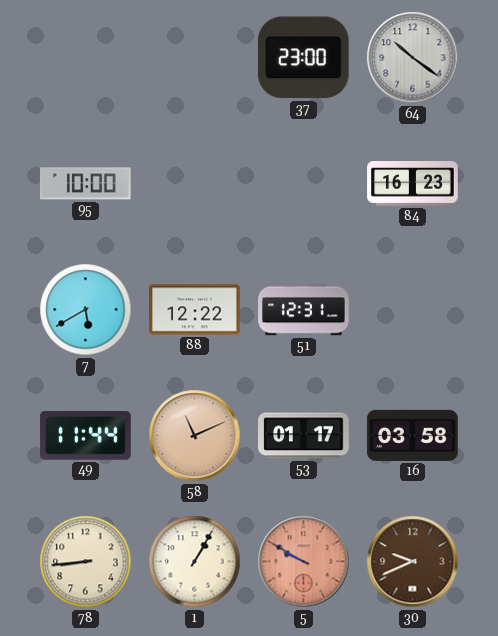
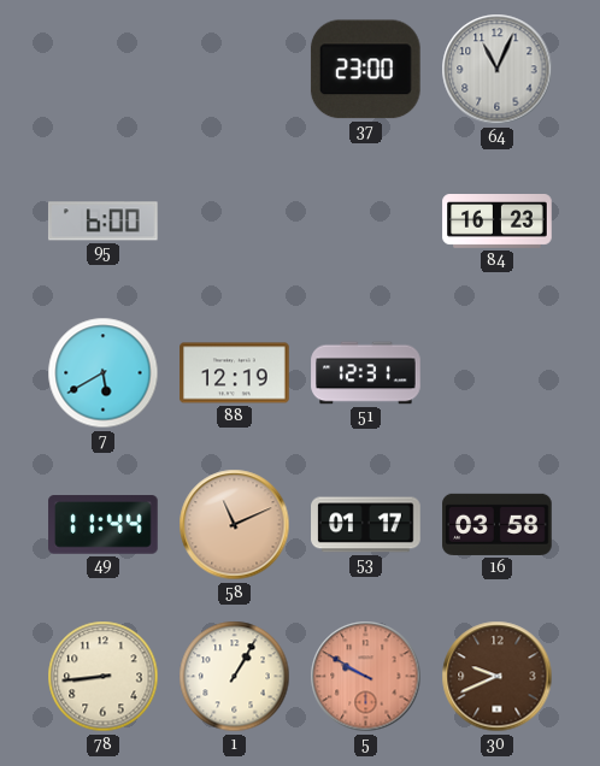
64: 10:21 -> 11:04 (498, 70)
95: 10:00 -> 6:00 (104, 222)
88: 12:22 -> 12:19 (235, 373)
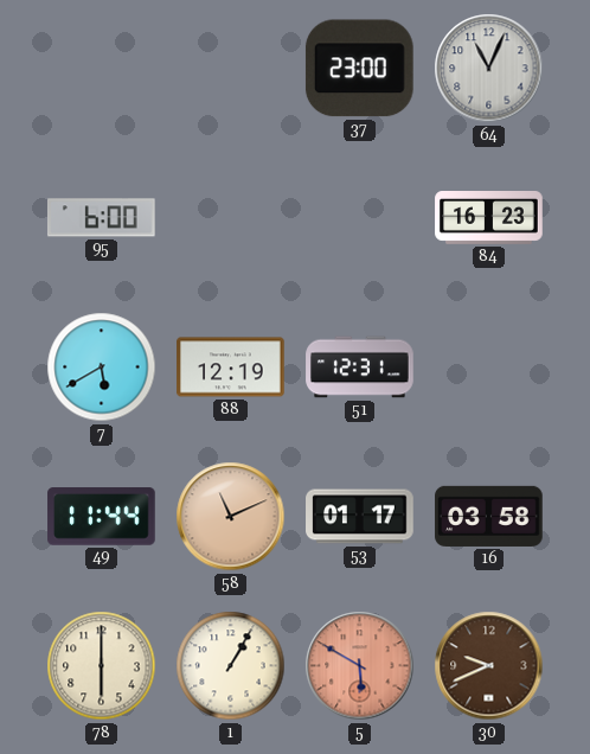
78: 8:44 -> 6:00 (102, 666)
5: 9:50 -> 5:50 (360, 666)
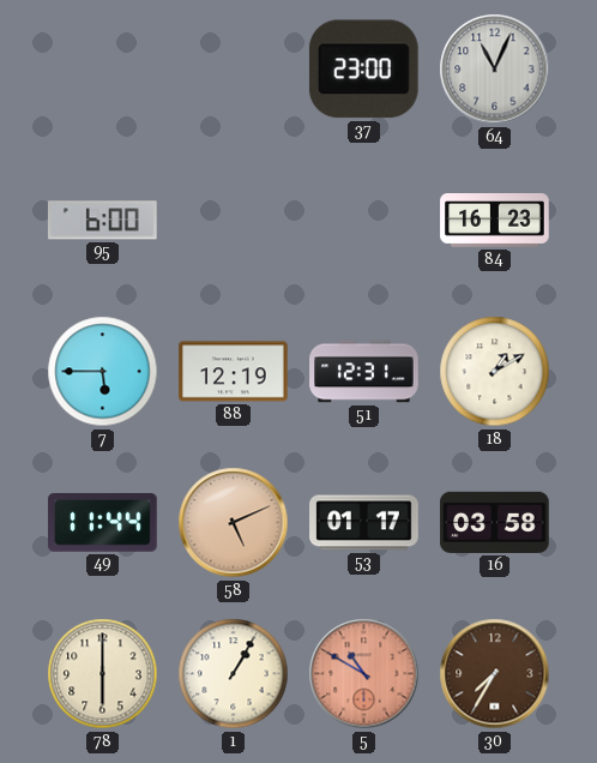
7: 5:40 -> 5:45 (103, 372)
18: none -> 1:10 (495, 372)
58: 11:11 -> 5:11 (234, 523)
5: 5:50 -> 10:50 (364, 674)
30: 9:41 -> 7:35 (495, 674)
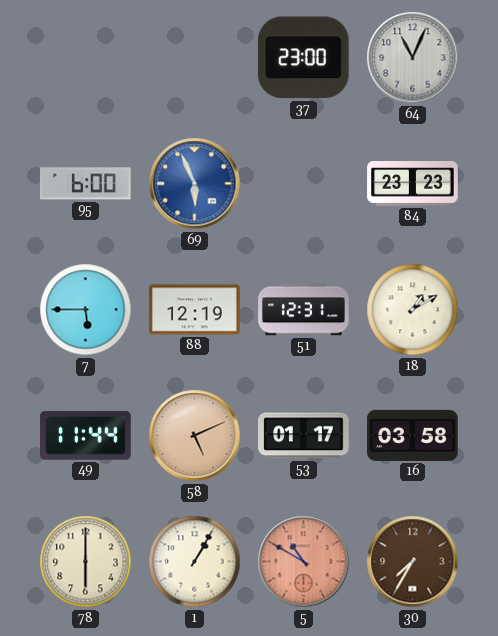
69: none -> 5:56 (195, 184)
84: 16:23 -> 23:23 (413, 184)
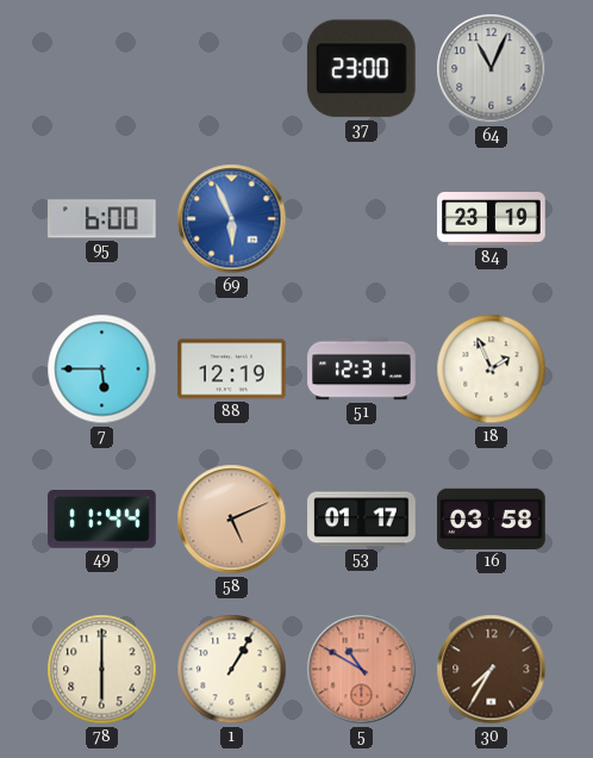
84: 23:23 -> 23:19 (492, 219)
18: 1:10 -> 1:56 (492, 369)
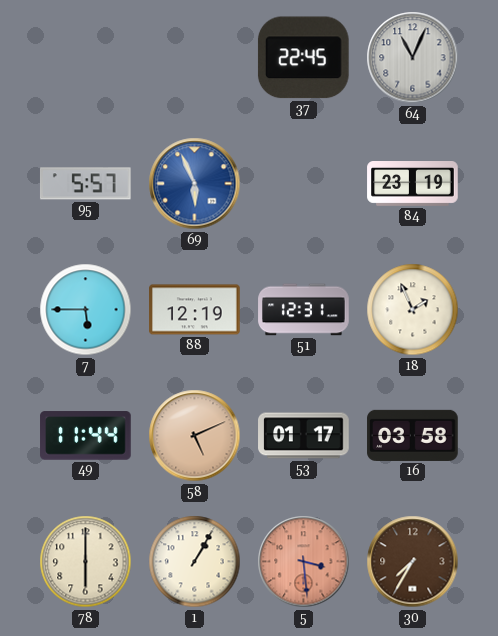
37: 23:00 -> 22:45 (303, 58)
95: 6:00 -> 5:57 (86, 184)
5: 10:50 -> 3:29 (304, 562)
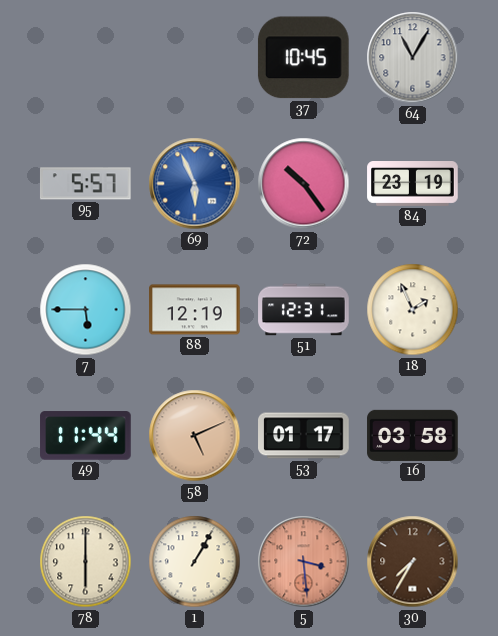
37: 22:45 -> 10:45 (303, 58)
64: 11:04 -> 11:05 (413, 58)
72: none -> 10:24 (304, 184)
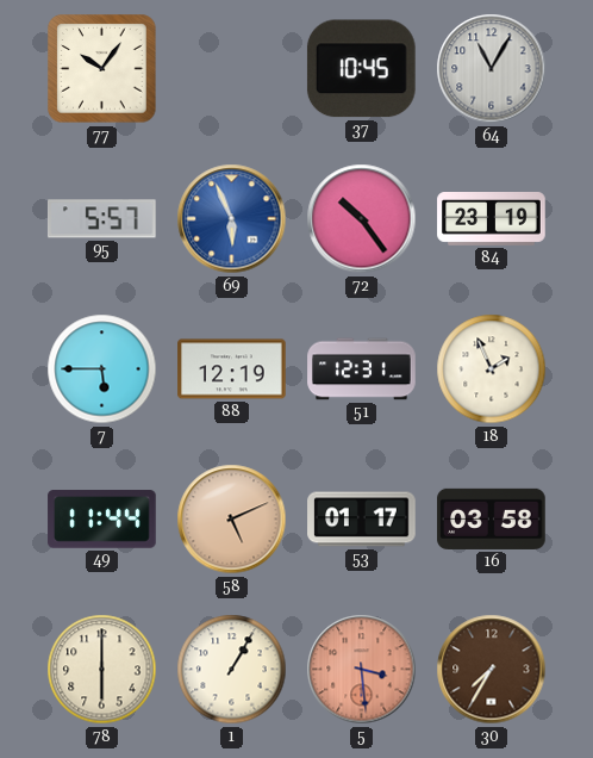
77: none -> 10:06 (102, 69)
